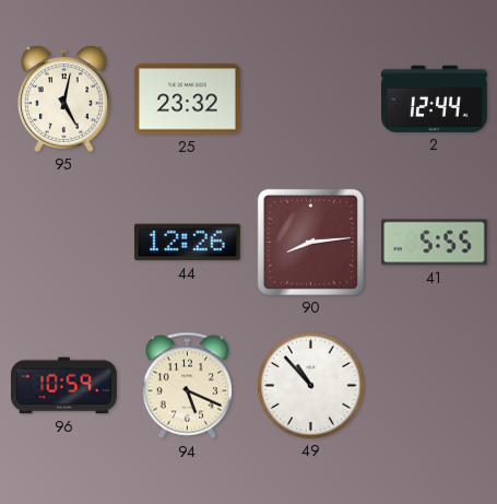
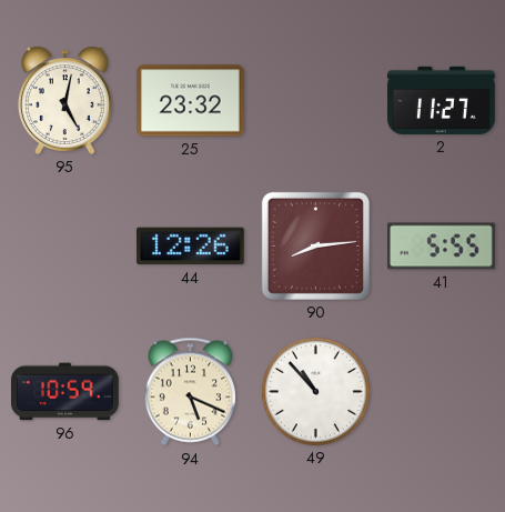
2: 12:44 -> 11:27 (442, 100)
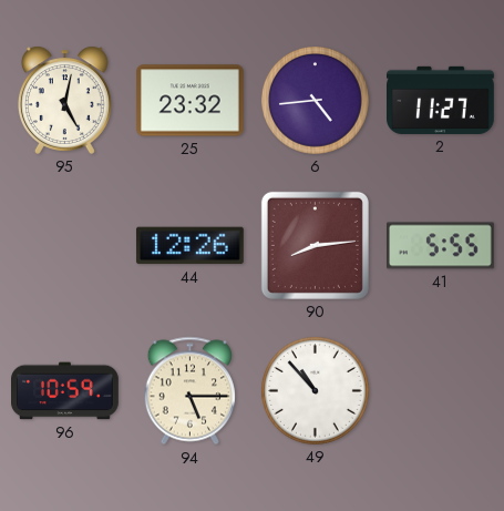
6: none -> 4:44 (315, 100)
94: 5:19 -> 5:15 (189, 391)
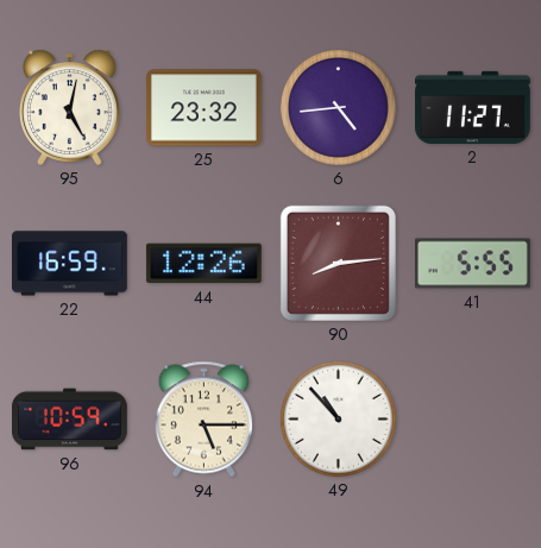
22: none -> 16:59 (70, 264)
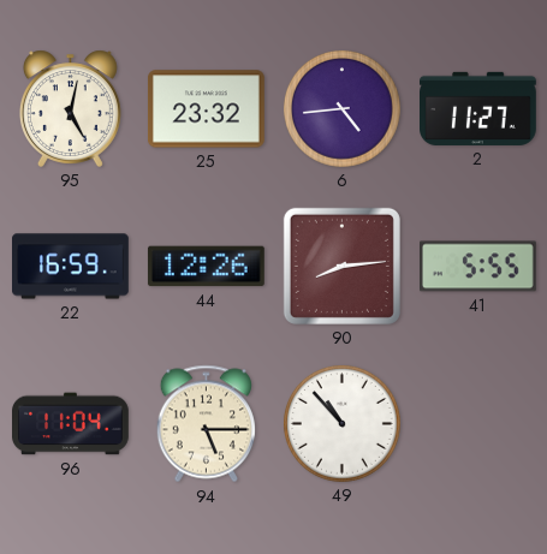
96: 10:59 -> 11:04 (71, 424)
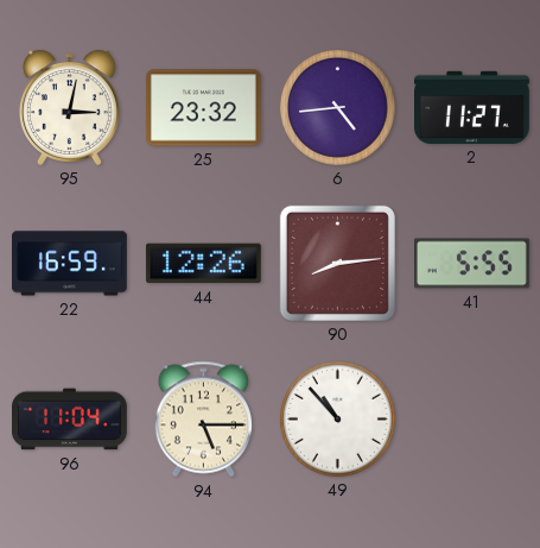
95: 5:02 -> 3:02 (69, 107)
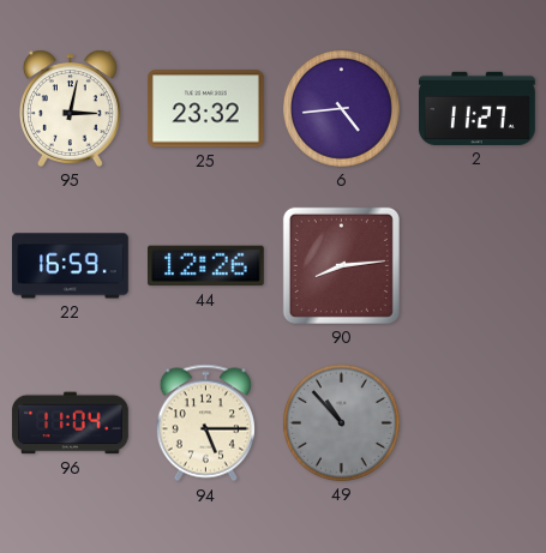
41: 5:55 -> none (472, 264)
49 dial: white -> grey (341, 422)
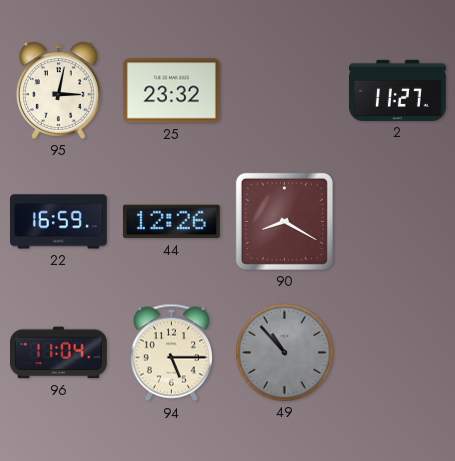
6: 4:44 -> none (341, 108)
90: 8:14 -> 8:20 (284, 221)
